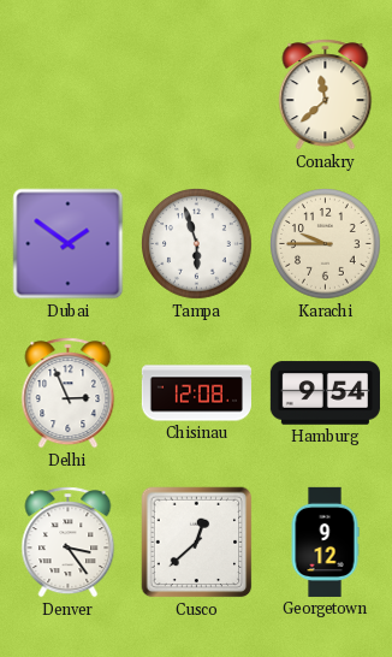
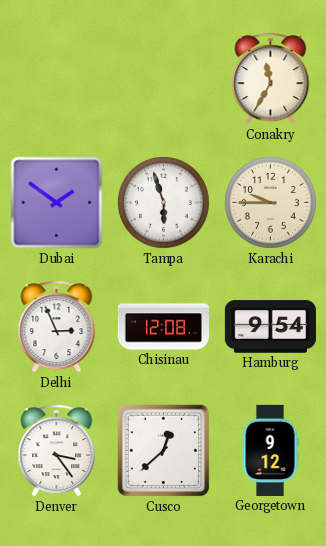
Conakry: 11:38 -> 11:35 (271, 79)
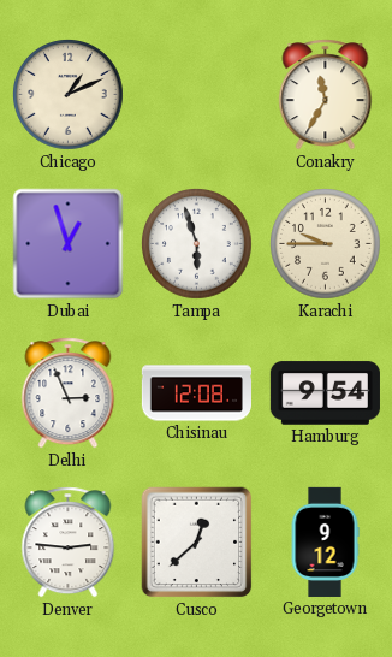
Chicago: none -> 1:11 (69, 95)
Dubai: 1:51 -> 12:57 (69, 244)
Denver: 3:24 -> 2:46 (69, 543)
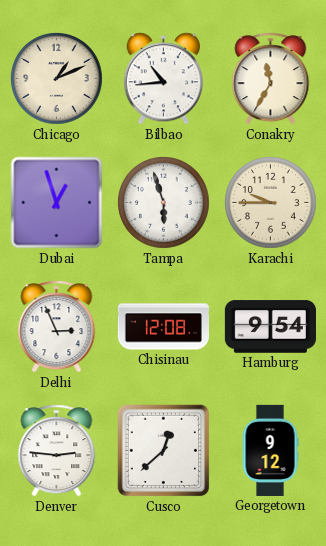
Bilbao: none -> 10:44 (163, 79)
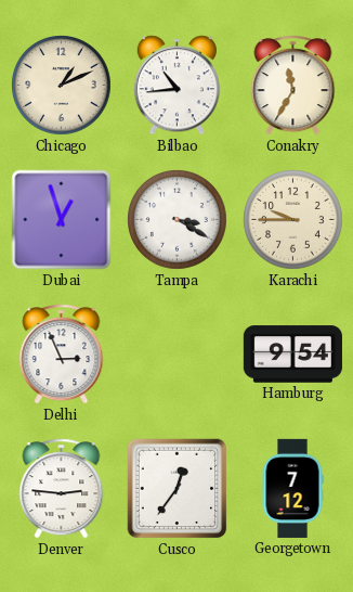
Tampa: 5:57 -> 3:20 (178, 220)
Chisinau: 12:08 -> none (163, 327)
Cusco: 12:38 -> 12:36 (178, 489)
Georgetown: 9:12 -> 7:12 (292, 488)
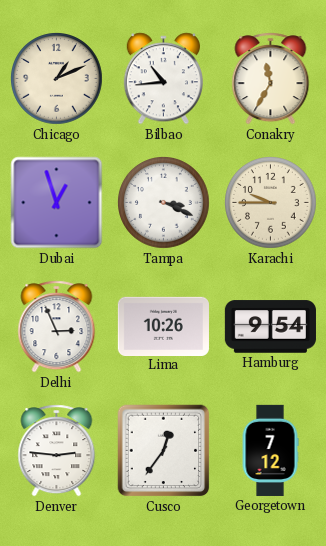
Tampa: 3:20 -> 3:19 (164, 203)
Lima: none -> 10:26 (163, 326)
